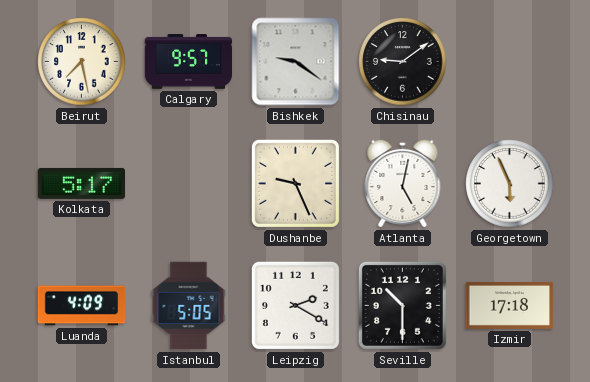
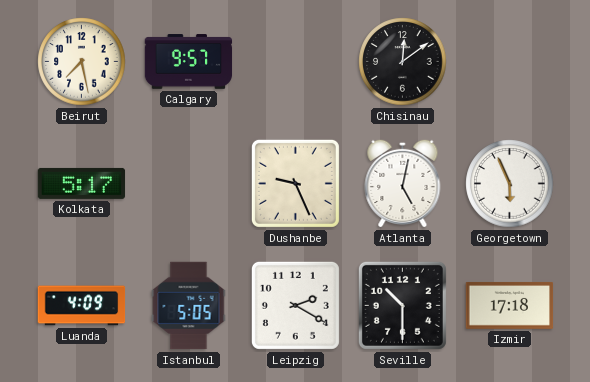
Bishkek: 9:21 -> none (296, 62)
Chisinau: 9:09 -> 12:09 (403, 62)
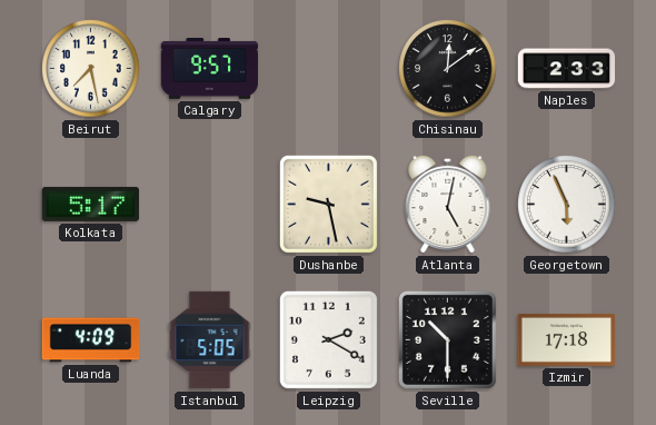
Naples: none -> 2:33 (567, 69)
Dushanbe: 9:26 -> 9:28 (328, 204)
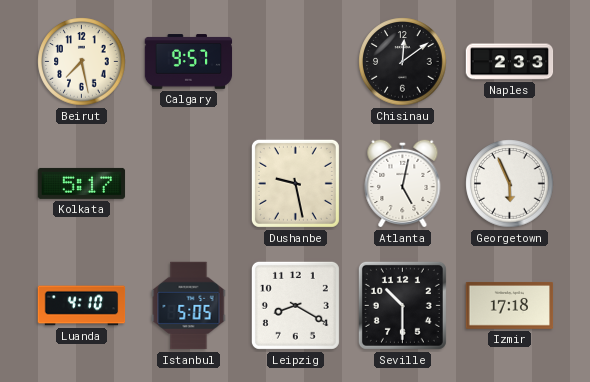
Luanda: 4:09 -> 4:10 (82, 306)
Leipzig: 2:20 -> 8:20 (295, 305)
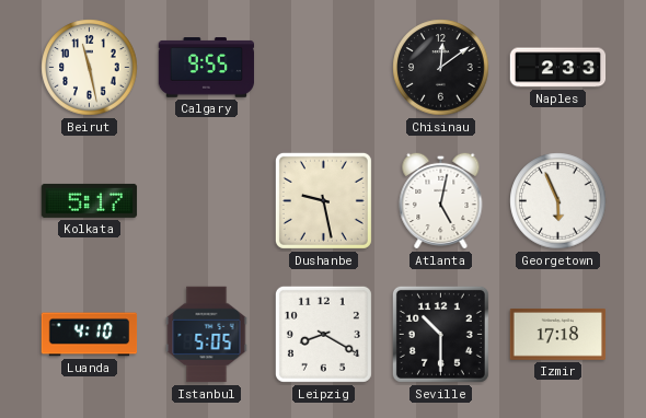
Beirut: 7:28 -> 11:28 (90, 68)
Calgary: 9:57 -> 9:55 (207, 68)
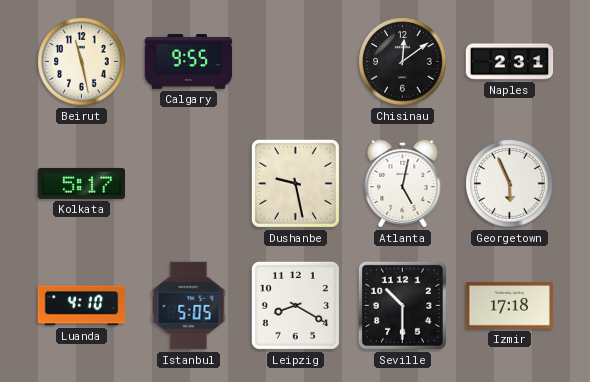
Naples: 2:33 -> 2:31 (510, 62)
